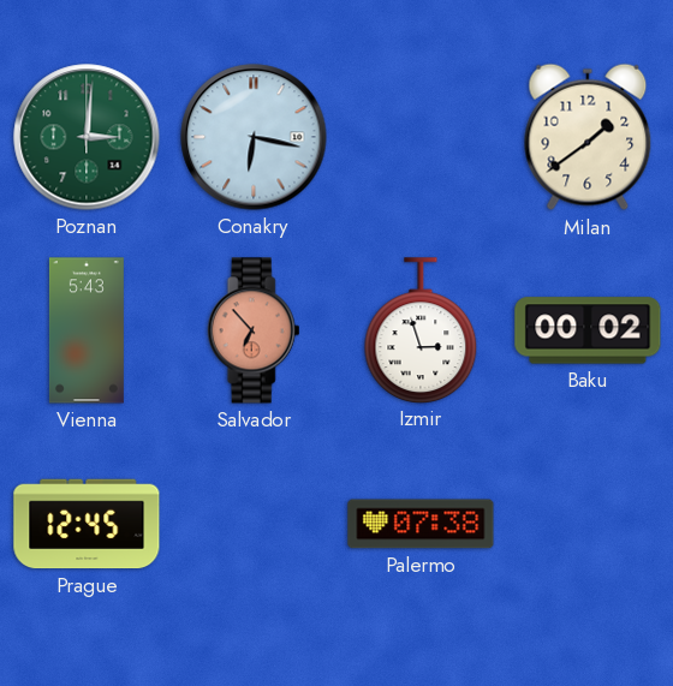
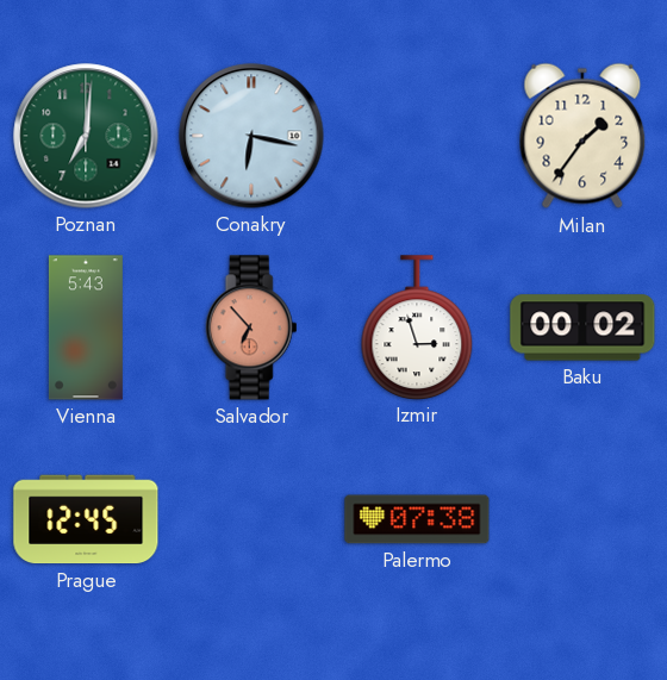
Poznan: 3:01 -> 7:01 (86, 136)
Milan: 1:39 -> 1:36 (582, 136)
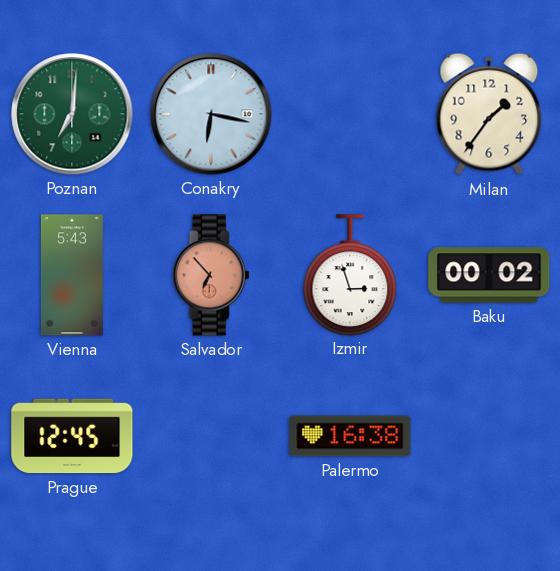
Palermo: 07:38 -> 16:38 (350, 436)
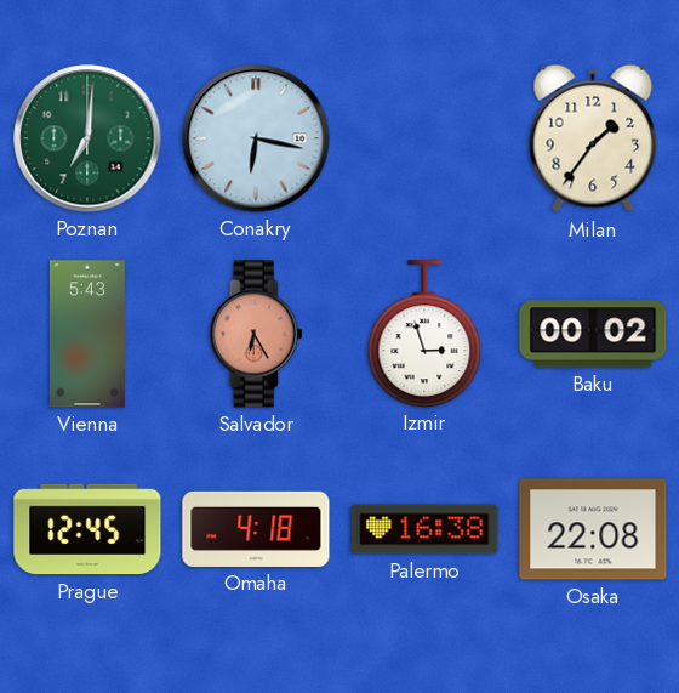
Salvador: 6:53 -> 6:25 (256, 334)
Omaha: none -> 4:18 (256, 529)
Osaka: none -> 22:08 (593, 529)
